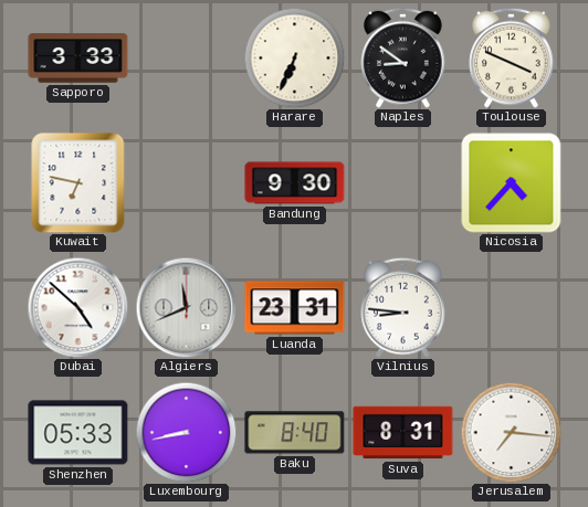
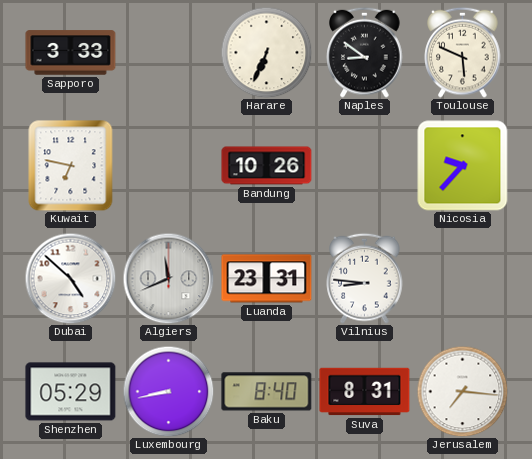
Toulouse: 3:49 -> 5:49 (463, 52)
Bandung: 9:30 -> 10:26 (267, 166)
Nicosia: 4:37 -> 9:37 (463, 166)
Shenzhen: 05:33 -> 05:29 (71, 392)
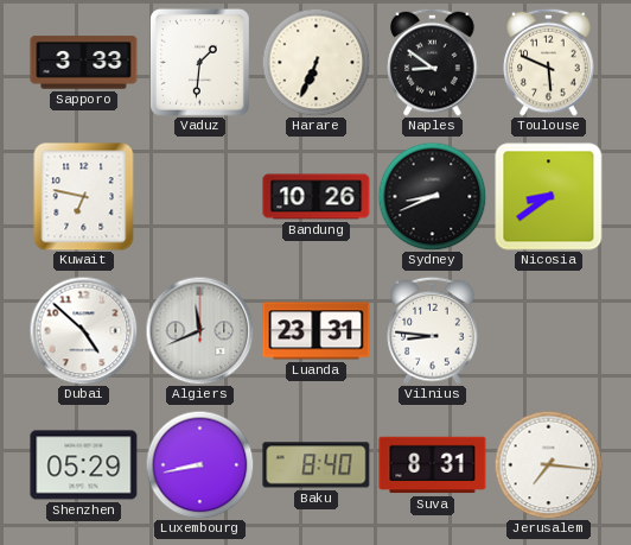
Vaduz: none -> 1:31 (199, 62)
Sydney: none -> 8:41 (432, 196)
Nicosia: 9:37 -> 8:39 (549, 197)
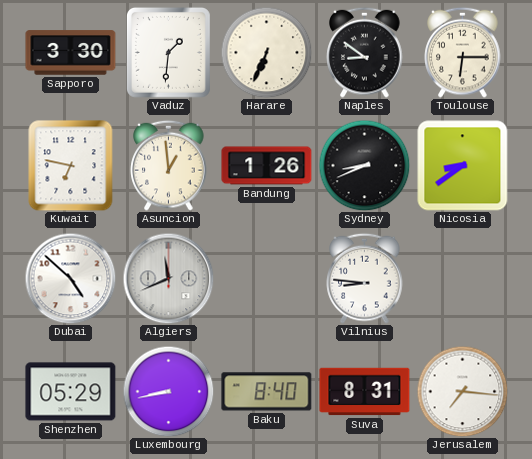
Sapporo: 3:33 -> 3:30 (71, 53)
Toulouse: 5:49 -> 6:15 (463, 52)
Asuncion: none -> 12:59 (169, 165)
Bandung: 10:26 -> 1:26 (267, 166)
Luanda: 23:31 -> none (317, 331)
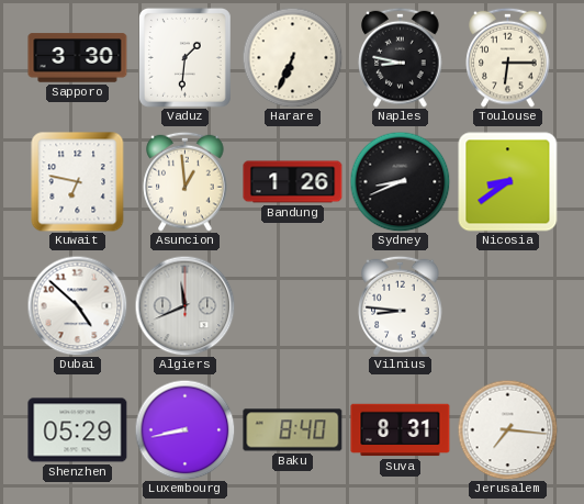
Naples: 8:51 -> 8:47 (401, 57)
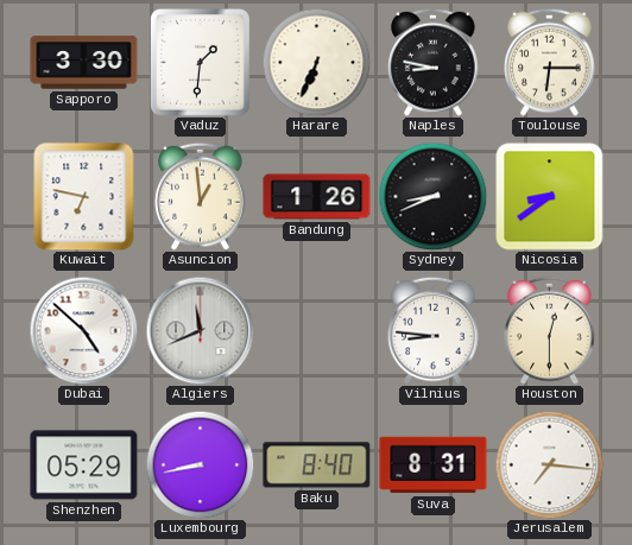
Houston: none -> 12:30 (550, 330)
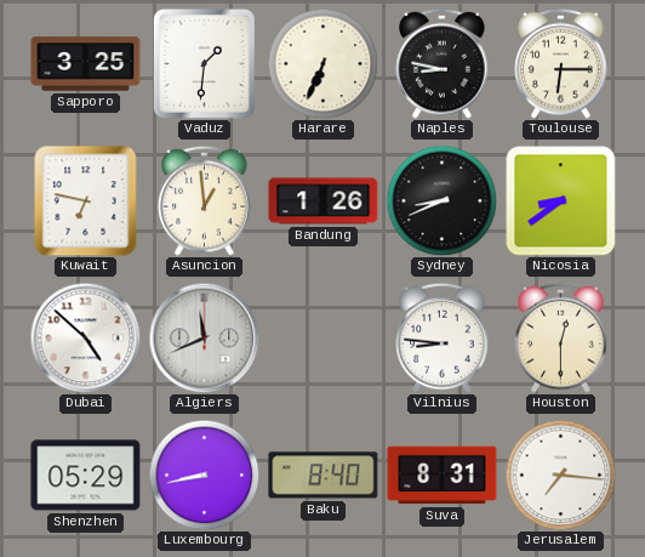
Sapporo: 3:30 -> 3:25 (86, 64)
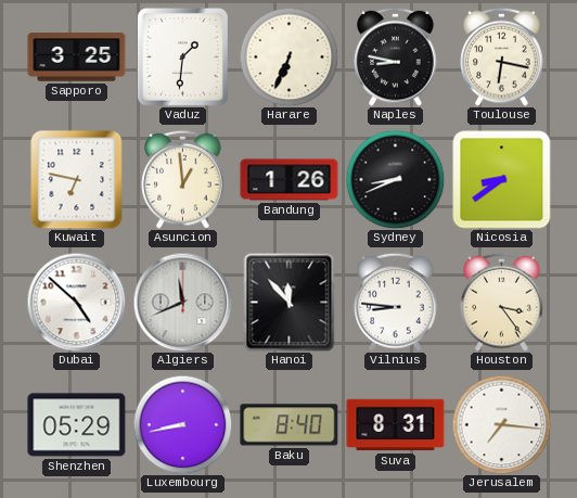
Toulouse: 6:15 -> 6:17 (502, 56)
Hanoi: none -> 11:53 (290, 303)
Houston: 12:30 -> 3:24 (502, 302)
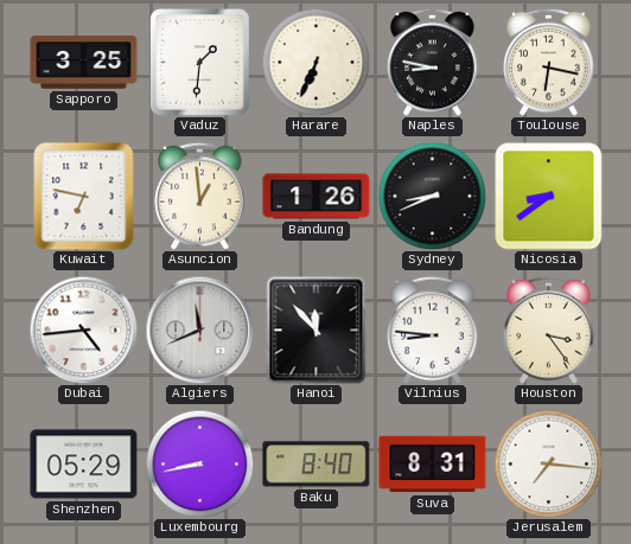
Dubai: 4:52 -> 4:44 (83, 329)
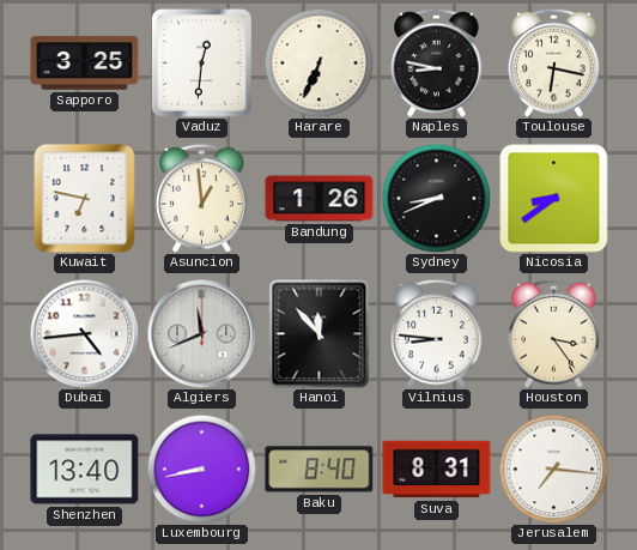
Vaduz: 1:31 -> 12:31 (201, 62)
Shenzhen: 05:29 -> 13:40 (85, 470)
